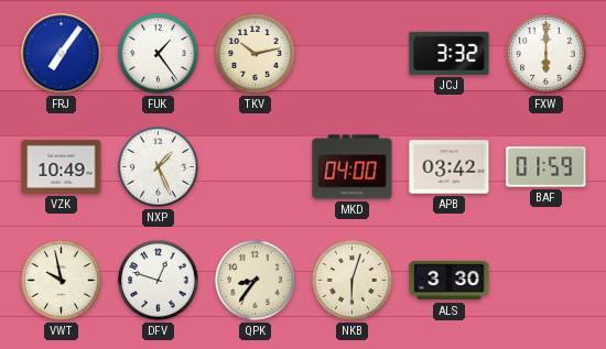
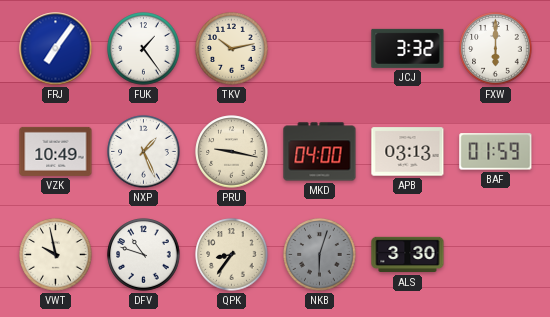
PRU: none -> 9:17 (232, 152)
APB: 03:42 -> 03:13 (408, 152)
DFV: 12:48 -> 10:48 (144, 255)
NKB dial: cream -> grey (320, 255)
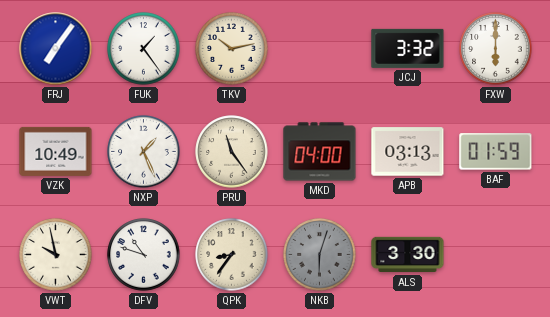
PRU: 9:17 -> 11:24 (232, 152)
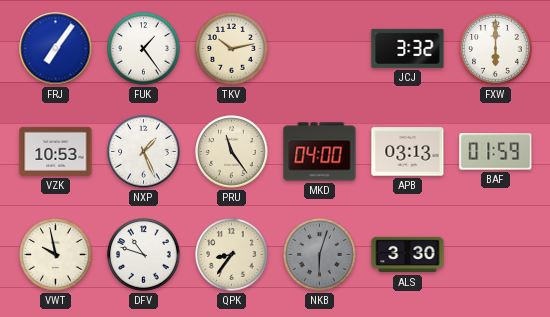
VZK: 10:49 -> 10:53 (56, 151)
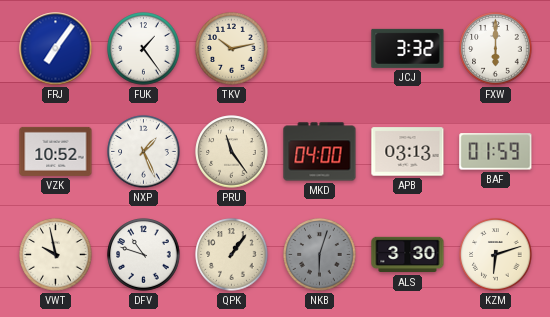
VZK: 10:53 -> 10:52 (56, 151)
QPK: 8:36 -> 1:06 (232, 255)
KZM: none -> 6:12 (496, 255)
